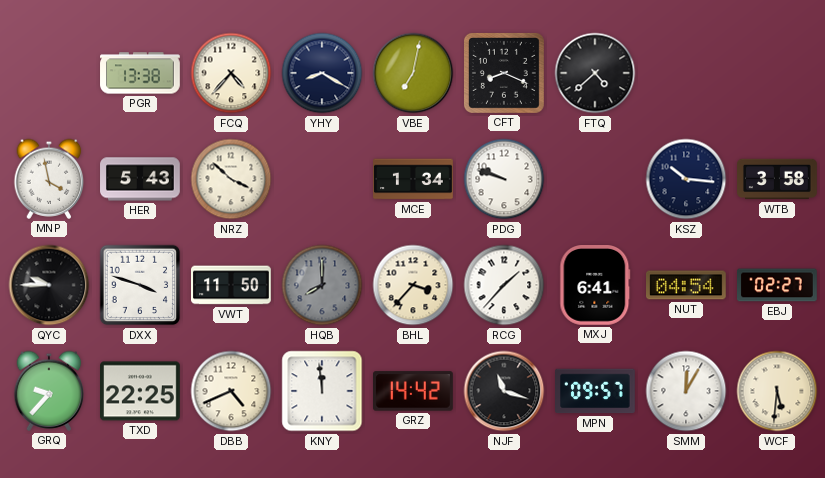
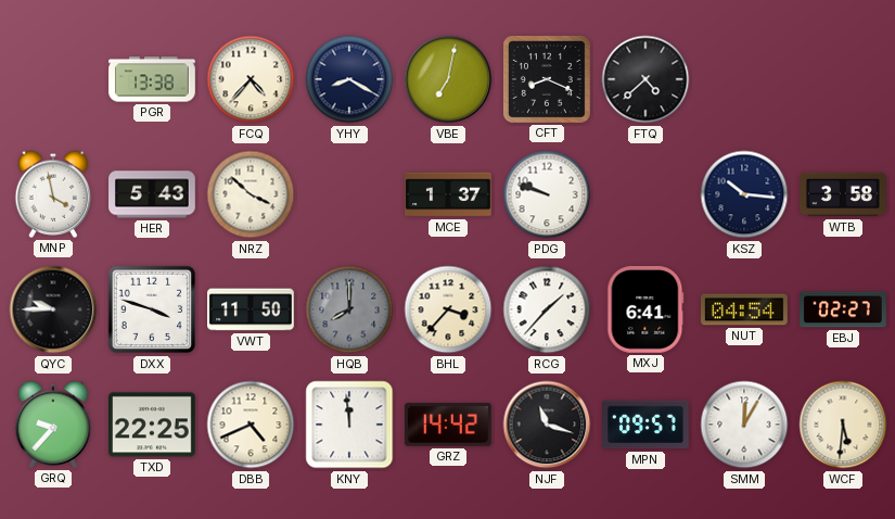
MCE: 1:34 -> 1:37 (448, 194)
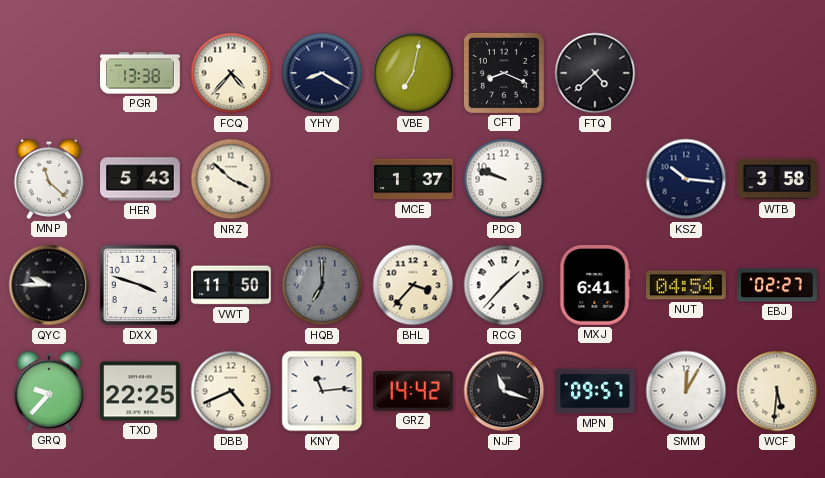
MNP: 3:58 -> 11:22 (49, 179)
HQB: 8:00 -> 7:00 (322, 285)
KNY: 11:59 -> 11:14 (322, 391)
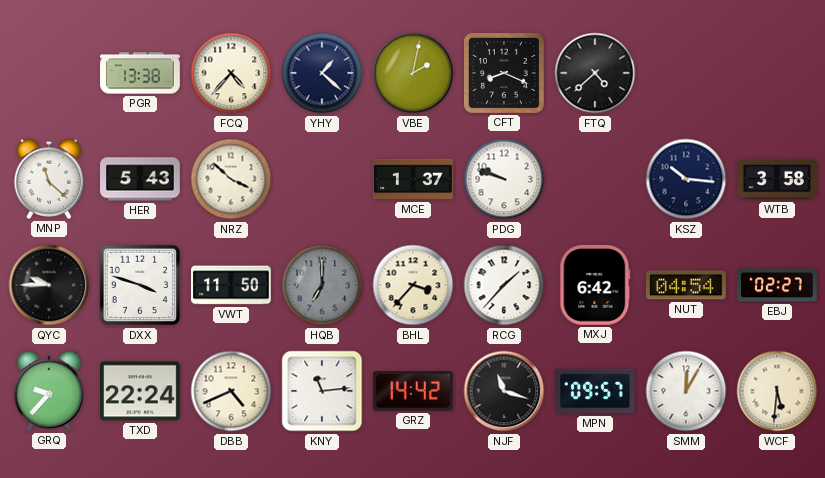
YHY: 8:20 -> 1:22 (322, 73)
VBE: 7:02 -> 2:02 (413, 73)
MXJ: 6:41 -> 6:42 (595, 286)
TXD: 22:25 -> 22:24 (141, 391)
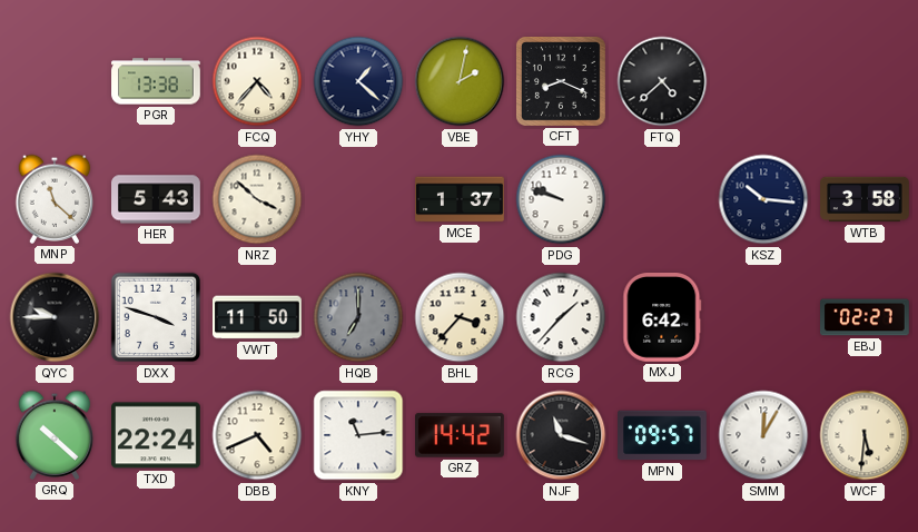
NUT: 04:54 -> none (687, 285)
GRQ: 9:37 -> 10:22 (55, 435)
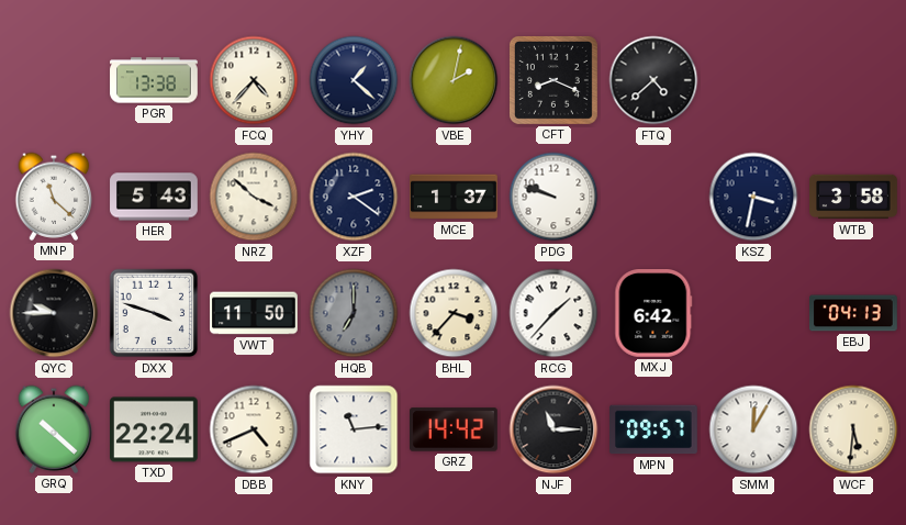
XZF: none -> 2:21 (354, 197)
KSZ: 10:16 -> 3:32 (753, 197)
EBJ: 02:27 -> 04:13 (854, 313)
NJF: 11:18 -> 11:15 (553, 429)
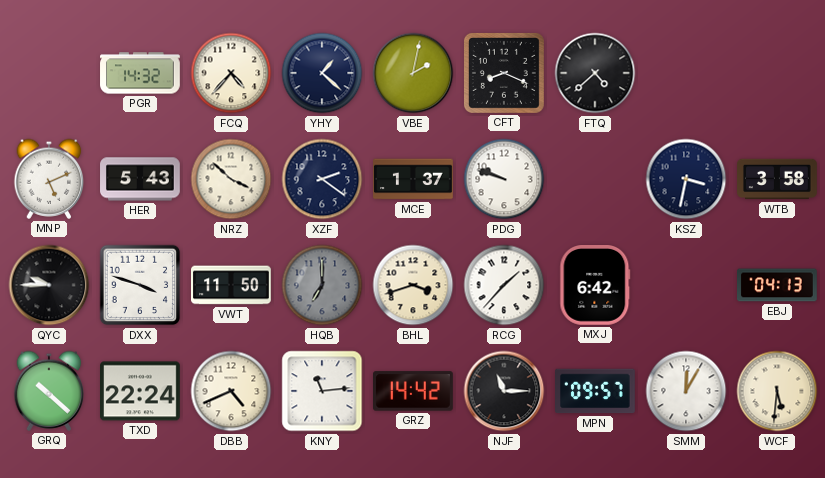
PGR: 13:38 -> 14:32 (140, 73)
MNP: 11:22 -> 5:11 (49, 179)
BHL: 3:37 -> 3:42 (413, 285)
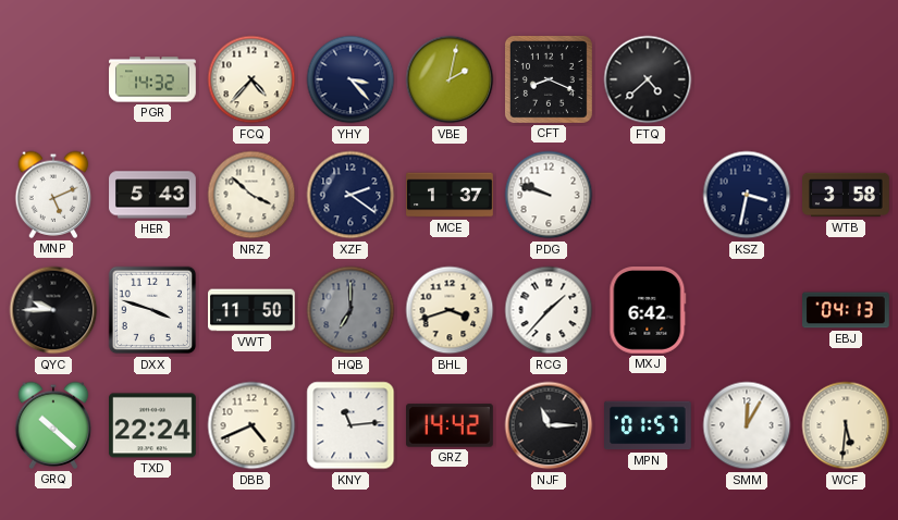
YHY: 1:22 -> 3:23 (350, 79)
MPN: 09:57 -> 01:57 (649, 425)
